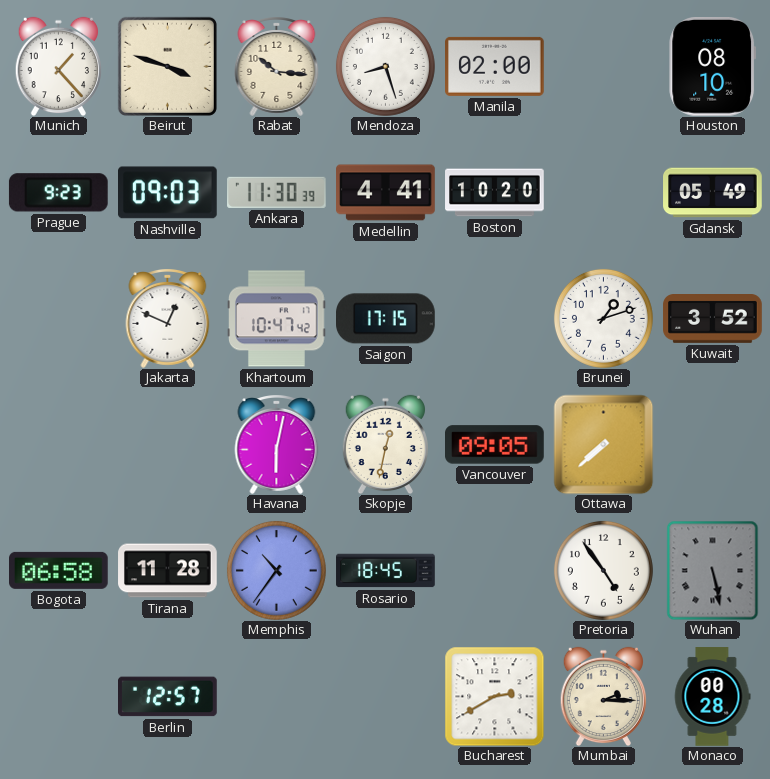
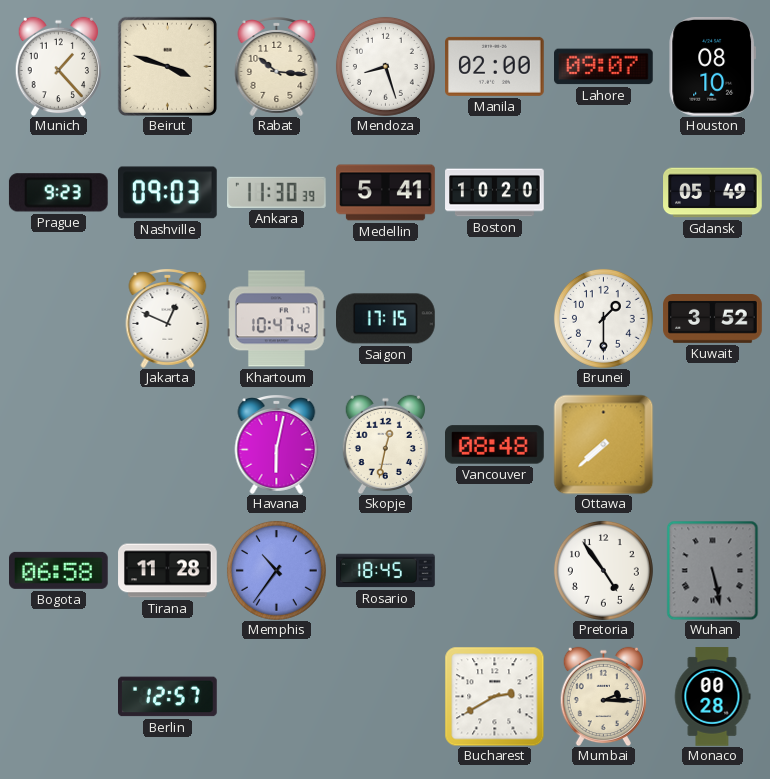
Lahore: none -> 09:07 (604, 67)
Medellin: 4:41 -> 5:41 (386, 193)
Brunei: 1:12 -> 1:30 (603, 318)
Vancouver: 09:05 -> 08:48 (495, 445)
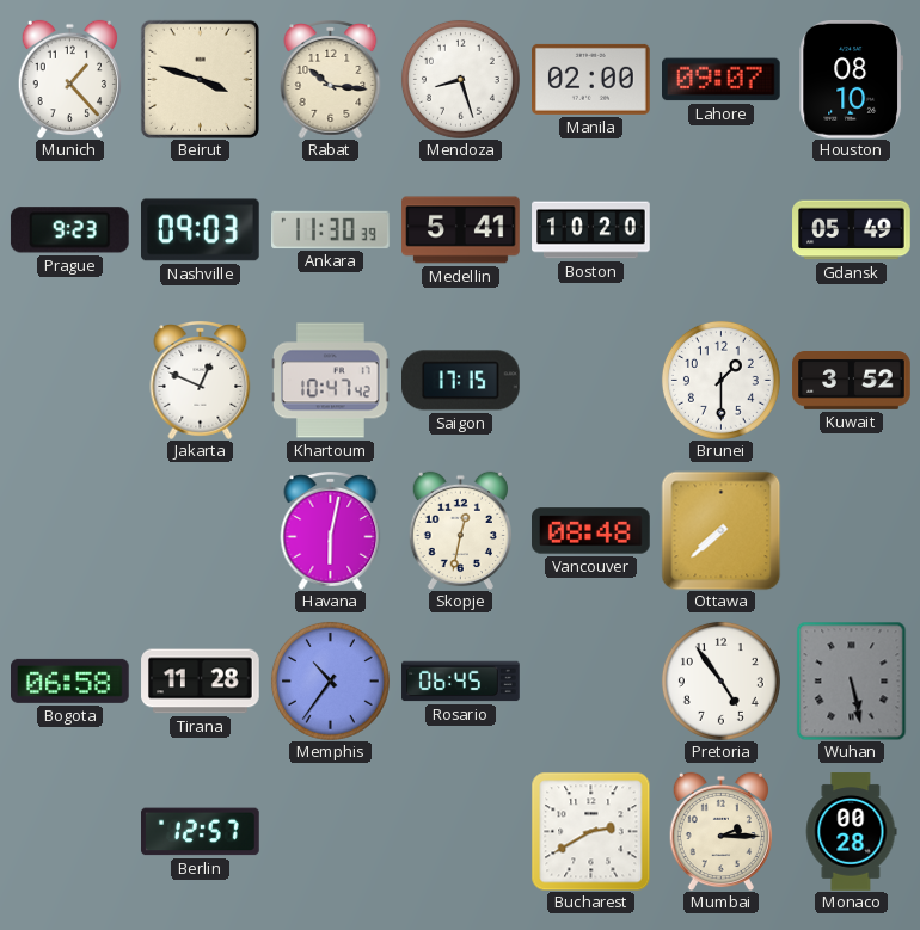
Rosario: 18:45 -> 06:45 (461, 682)
